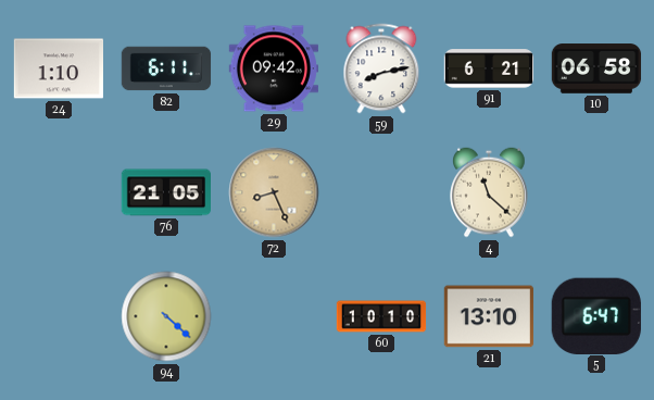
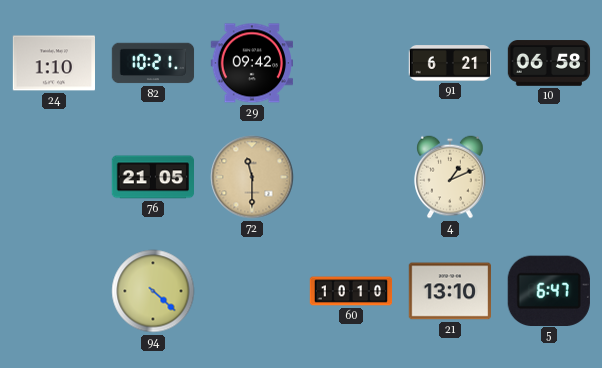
82: 6:11 -> 10:21 (153, 63)
59: 8:13 -> none (381, 68)
72: 8:26 -> 11:30 (252, 177)
4: 11:22 -> 1:11 (451, 177)
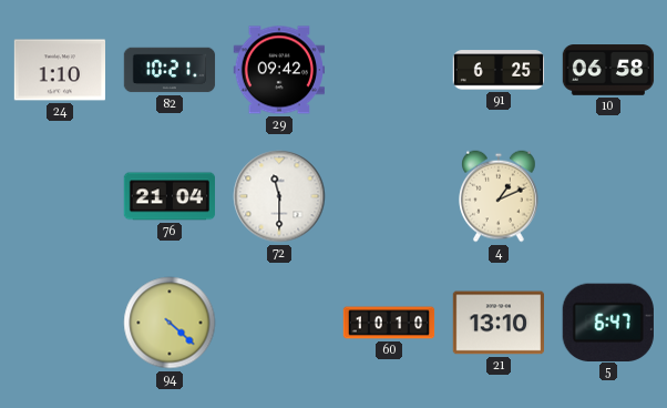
91: 6:21 -> 6:25 (499, 70)
76: 21:05 -> 21:04 (168, 196)
72 dial: champagne -> white (279, 196)
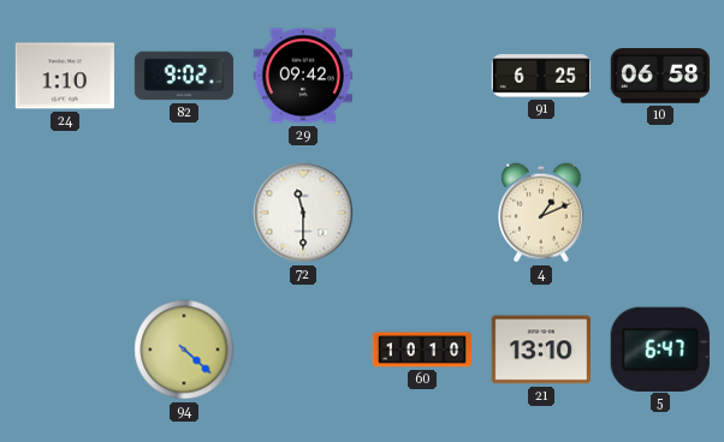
82: 10:21 -> 9:02 (184, 76)
76: 21:04 -> none (168, 196)
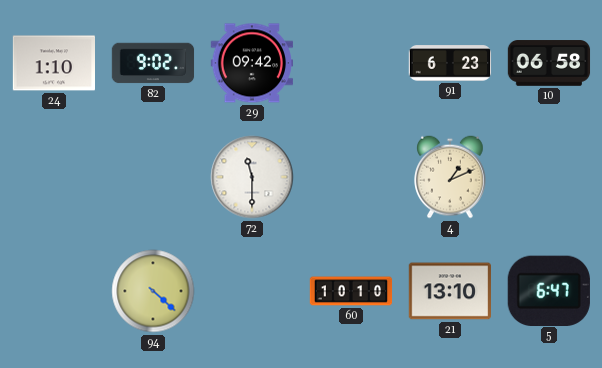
91: 6:25 -> 6:23 (450, 63)
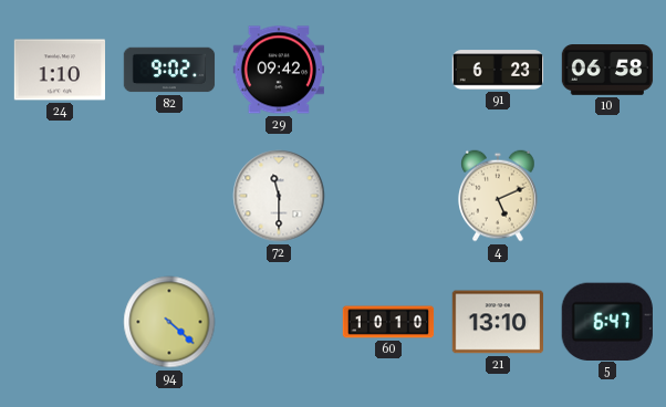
4: 1:11 -> 5:11 (499, 196)
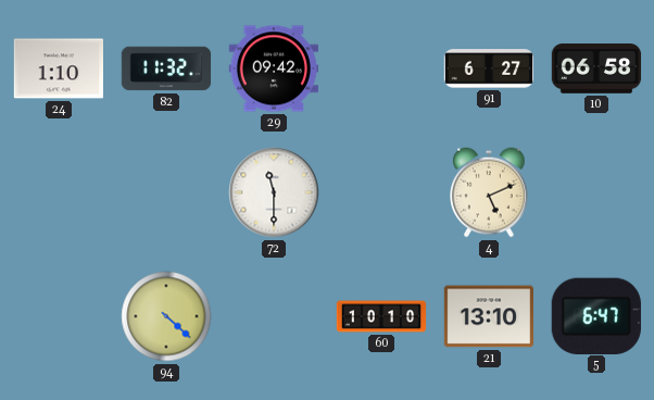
82: 9:02 -> 11:32 (166, 68)
91: 6:23 -> 6:27 (489, 68)
